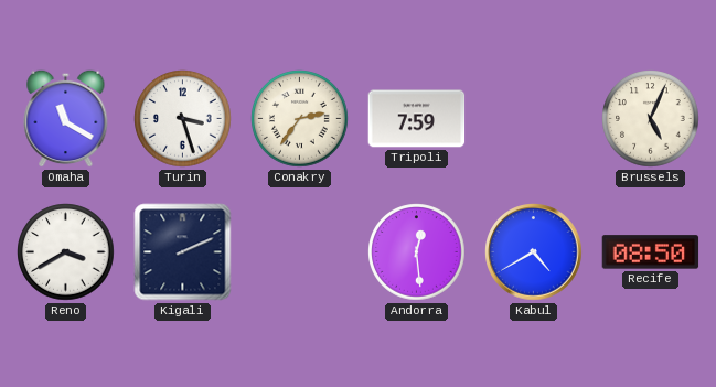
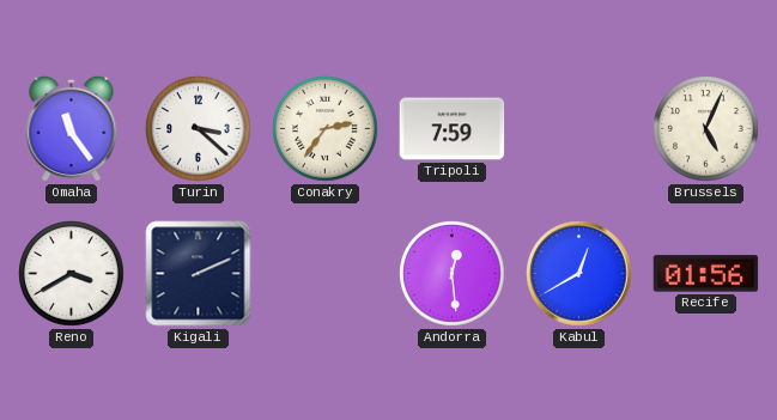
Omaha: 11:20 -> 11:24 (72, 128)
Turin: 3:27 -> 3:22 (199, 129)
Kabul: 4:40 -> 12:40 (579, 274)
Recife: 08:50 -> 01:56 (706, 274)
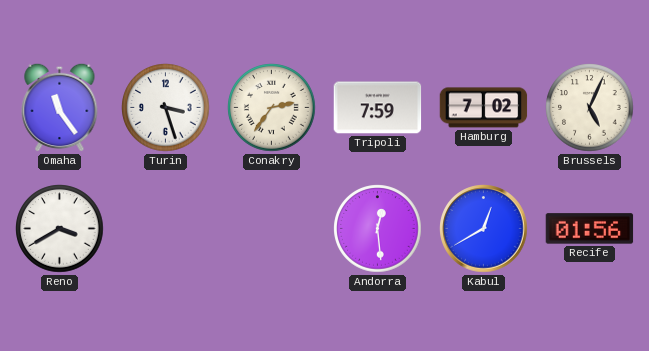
Turin: 3:22 -> 3:27 (166, 108)
Hamburg: none -> 7:02 (484, 108)
Kigali: 2:11 -> none (199, 274)
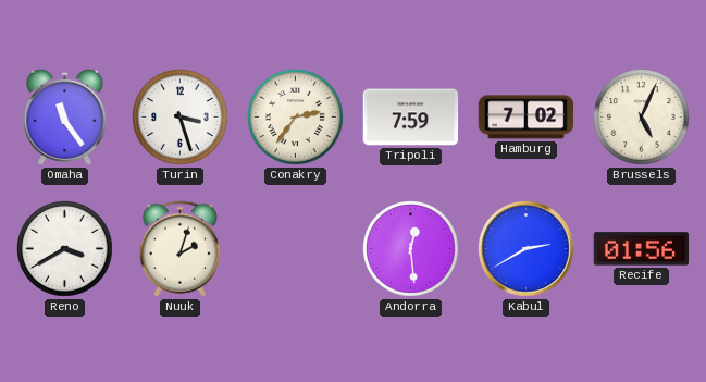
Nuuk: none -> 2:03 (179, 249)
Kabul: 12:40 -> 2:40 (527, 249)
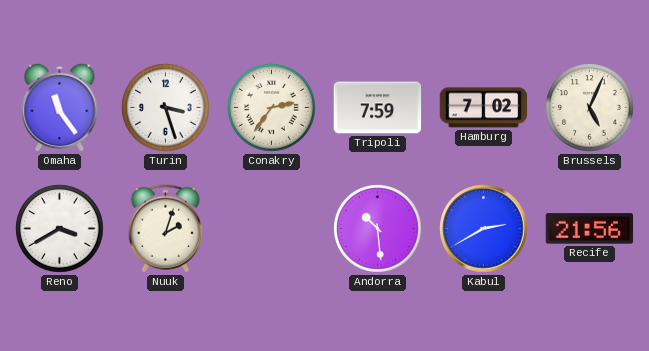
Andorra: 12:29 -> 10:29 (378, 229)
Recife: 01:56 -> 21:56 (590, 229)
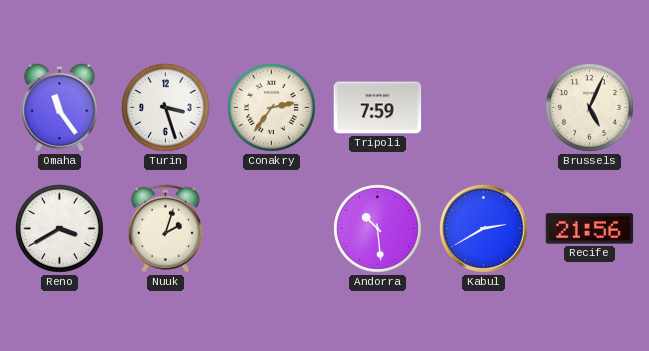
Hamburg: 7:02 -> none (484, 108)
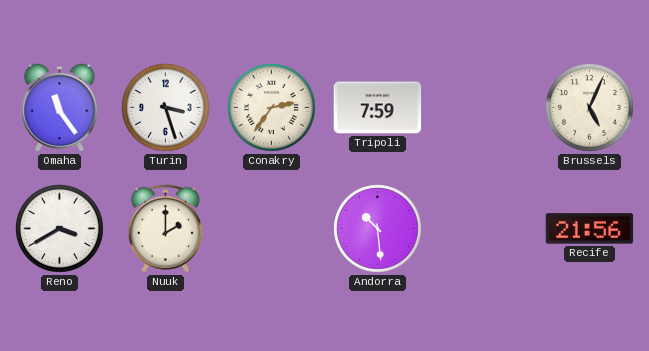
Nuuk: 2:03 -> 2:00 (165, 229)
Kabul: 2:40 -> none (484, 229)
